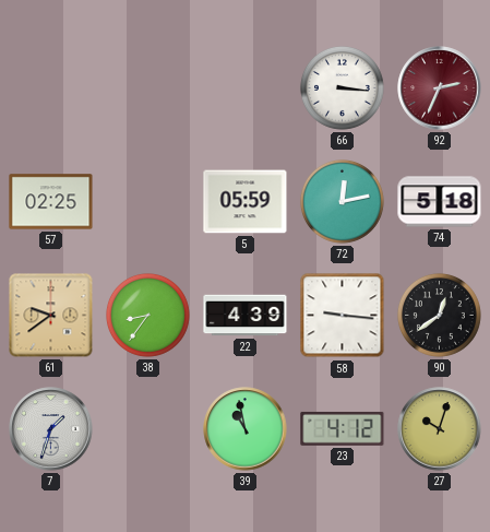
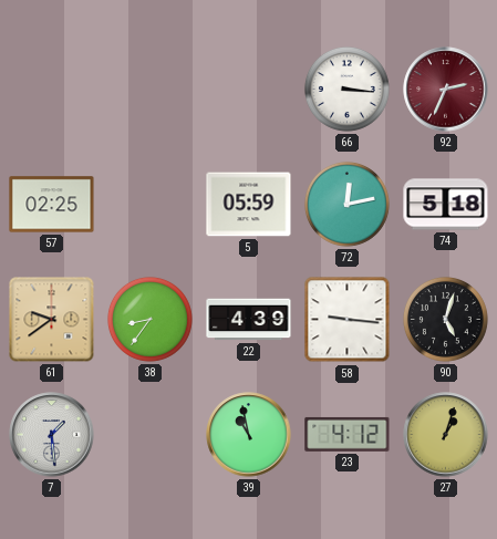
90: 12:39 -> 5:03 (445, 319)
7: 1:33 -> 1:29 (52, 435)
27: 10:03 -> 1:03 (446, 435)
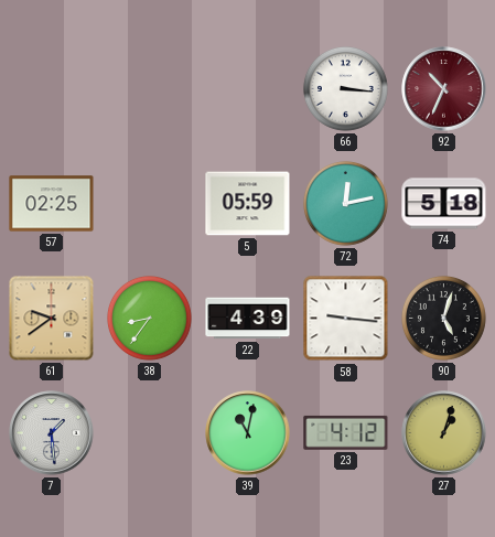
92: 2:34 -> 10:34 (444, 89)
39: 10:58 -> 11:02 (248, 433)
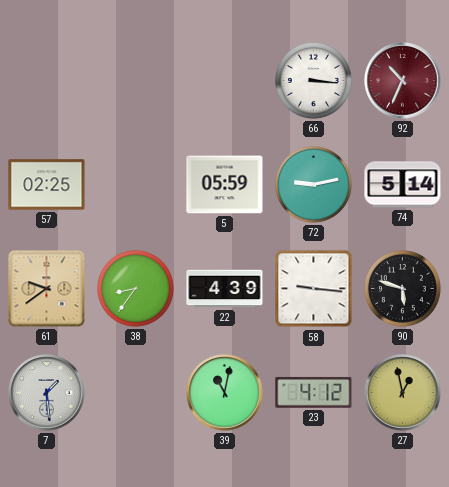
72: 12:13 -> 9:13 (313, 184)
74: 5:18 -> 5:14 (403, 185)
90: 5:03 -> 5:48 (402, 288)
27: 1:03 -> 12:58 (403, 393)
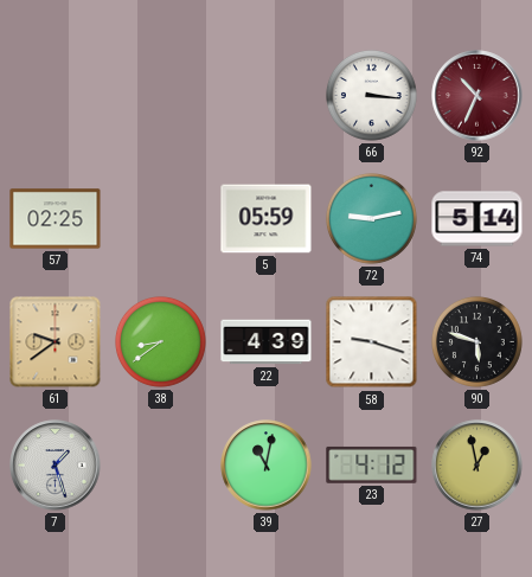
38: 8:36 -> 8:39 (160, 341)
58: 9:16 -> 9:18 (372, 342)
7: 1:29 -> 1:27 (56, 466)
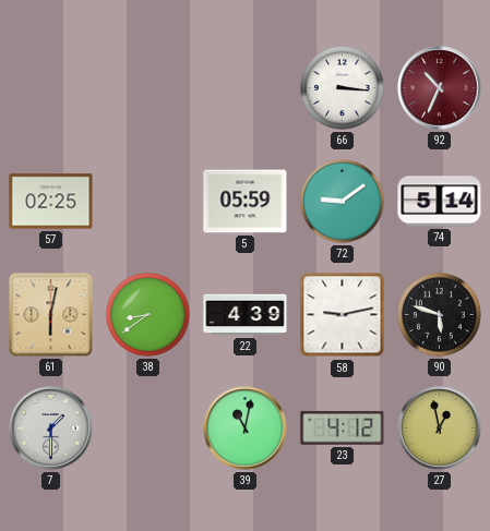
72: 9:13 -> 9:09 (342, 201)
61: 9:39 -> 6:02 (51, 315)
58: 9:18 -> 9:13 (343, 315)
7: 1:27 -> 1:30 (51, 429)
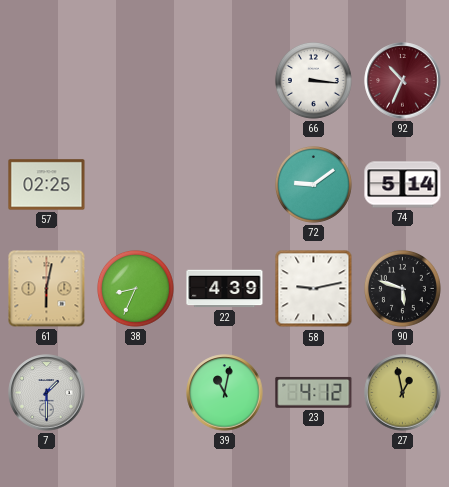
5: 05:59 -> none (246, 202)
38: 8:39 -> 8:34 (135, 288)
